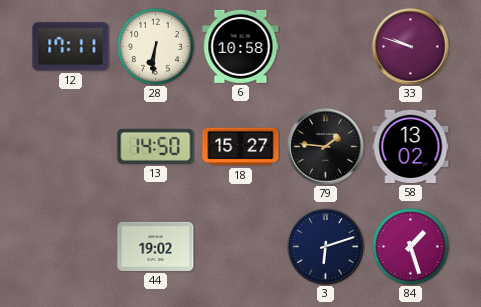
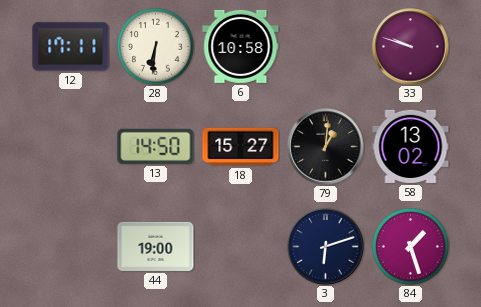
79: 1:46 -> 1:01 (326, 147)
44: 19:02 -> 19:00 (156, 246)
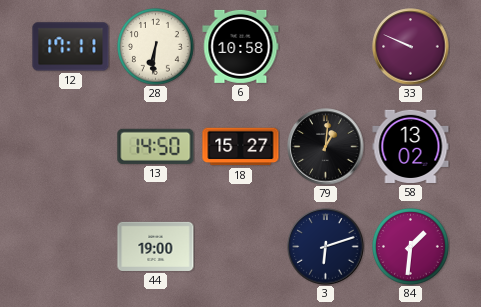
33: 9:48 -> 9:49 (411, 47)
84: 1:27 -> 1:31 (411, 247)
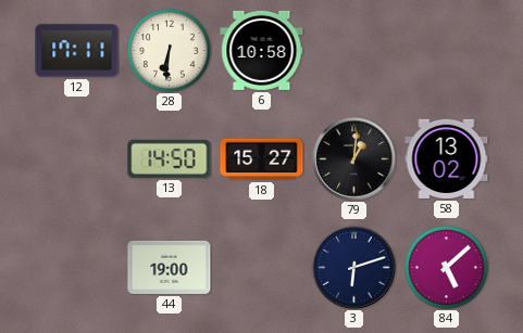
33: 9:49 -> none (411, 47)
84: 1:31 -> 5:08 (447, 268)
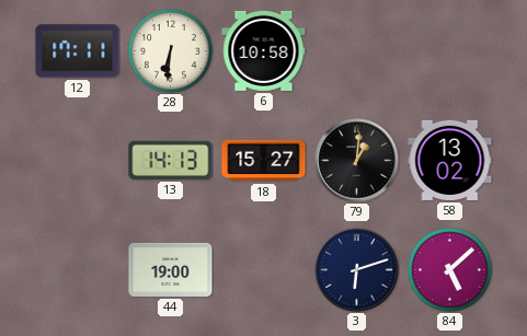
13: 14:50 -> 14:13 (171, 160)
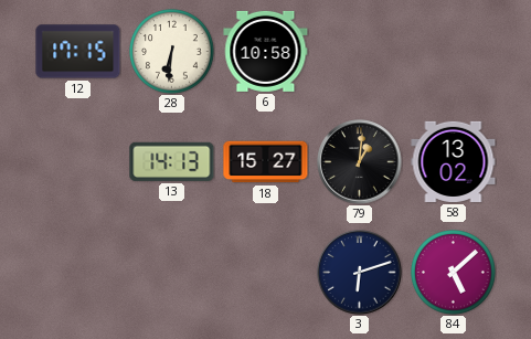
12: 17:11 -> 17:15 (78, 52)
44: 19:00 -> none (171, 269)
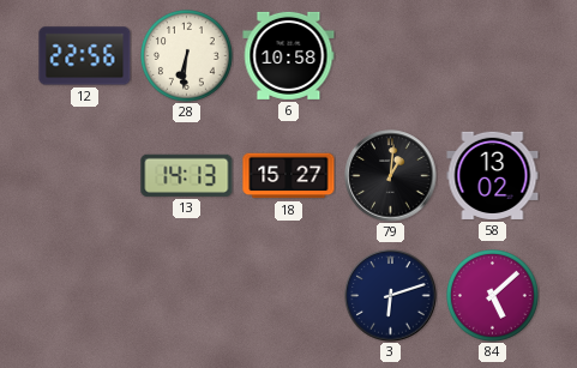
12: 17:15 -> 22:56 (85, 56)
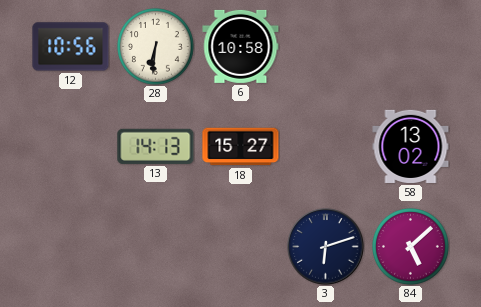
12: 22:56 -> 10:56 (71, 47)
79: 1:01 -> none (391, 176)
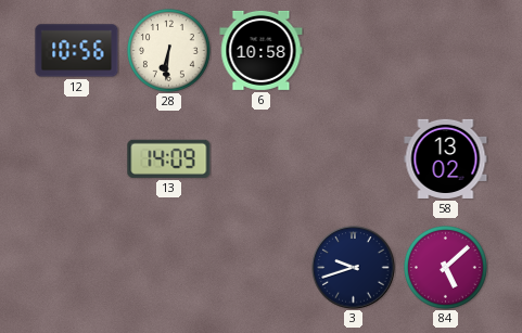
13: 14:13 -> 14:09 (169, 158)
18: 15:27 -> none (241, 147)
3: 6:12 -> 9:42 (354, 268)
